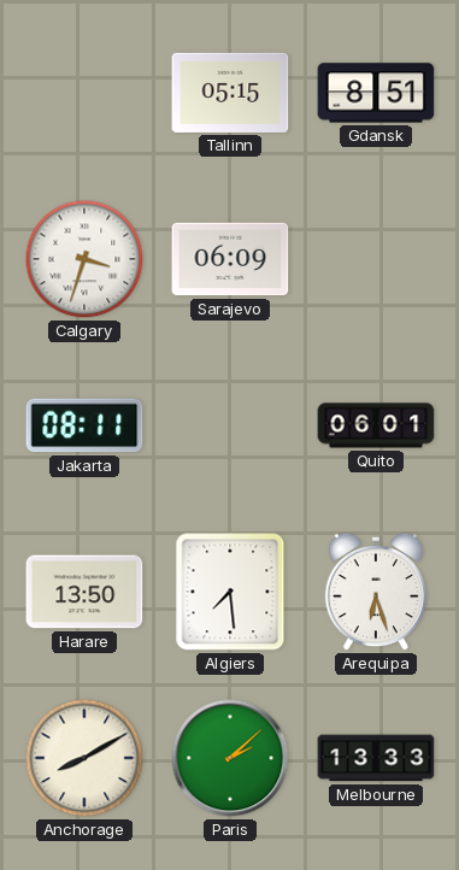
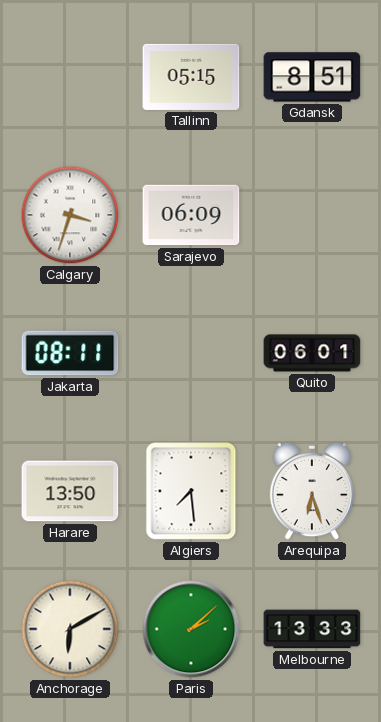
Anchorage: 8:10 -> 6:10 (70, 629)
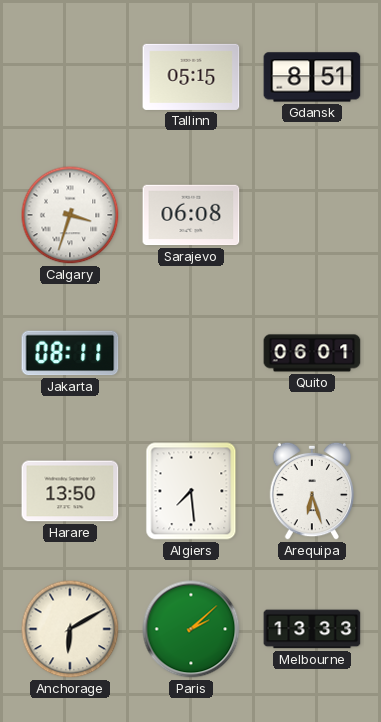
Sarajevo: 06:09 -> 06:08 (191, 215)
